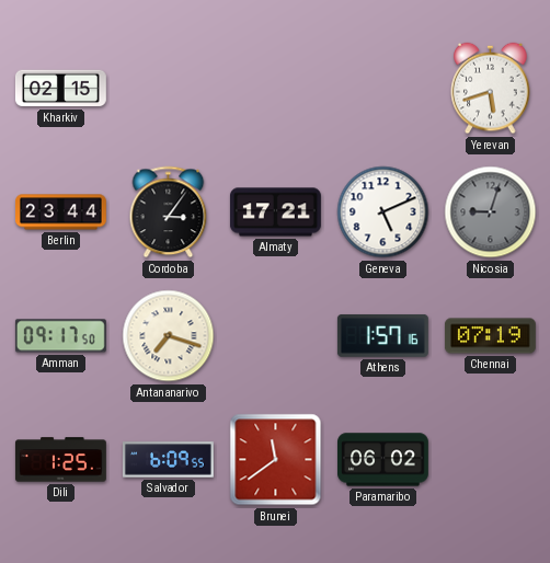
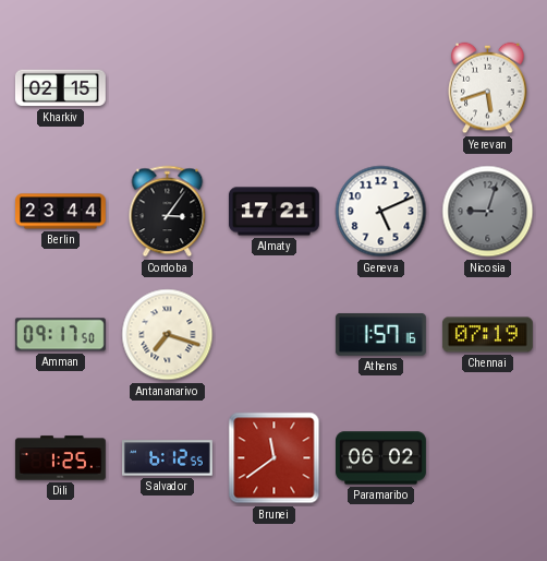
Salvador: 6:09 -> 6:12 (168, 458)
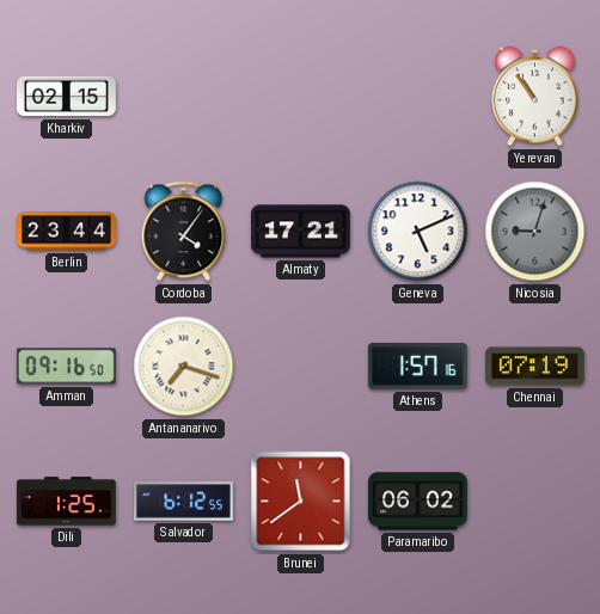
Yerevan: 5:42 -> 10:54 (535, 97)
Cordoba: 3:06 -> 4:06 (184, 232)
Amman: 09:17 -> 09:16 (66, 367)
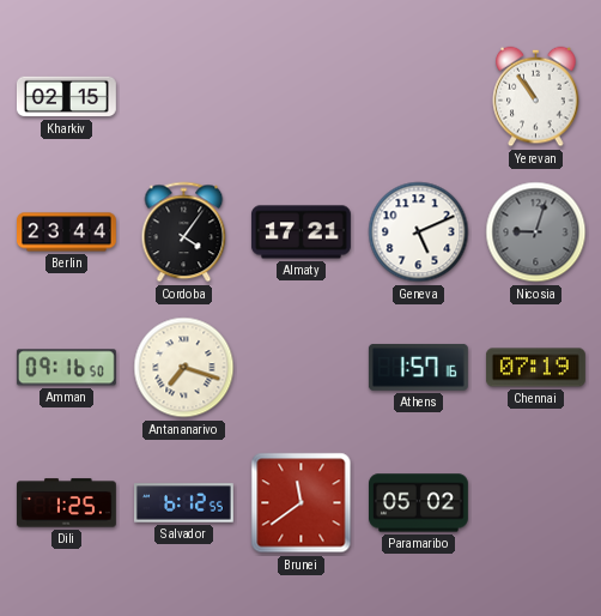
Paramaribo: 06:02 -> 05:02 (419, 503)
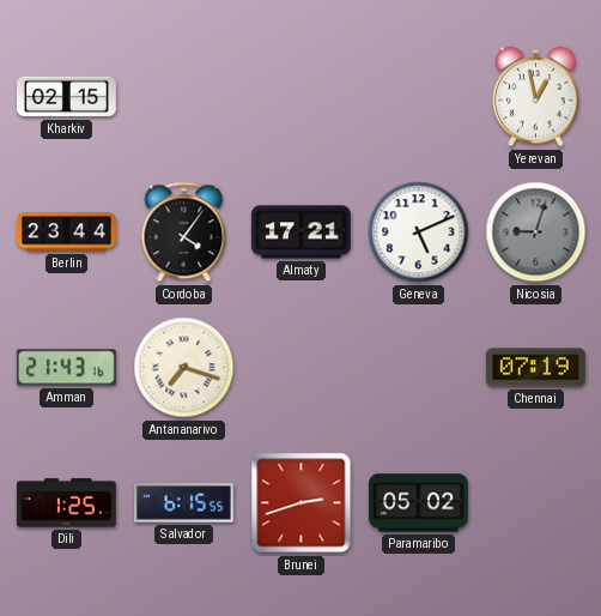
Yerevan: 10:54 -> 12:58 (536, 97)
Amman: 09:16 -> 21:43 (66, 368)
Athens: 1:57 -> none (418, 368)
Salvador: 6:12 -> 6:15 (184, 503)
Brunei: 11:39 -> 2:42 (302, 503)
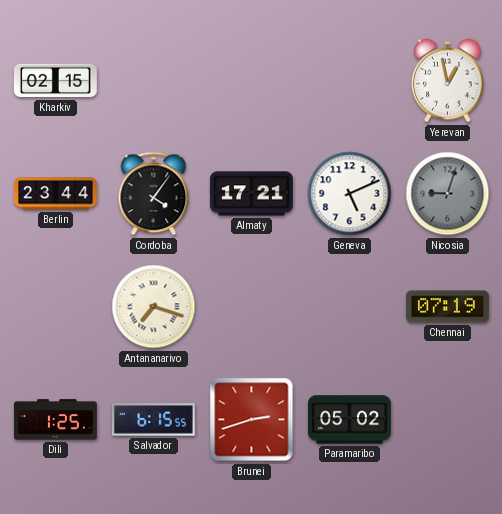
Amman: 21:43 -> none (66, 368)
